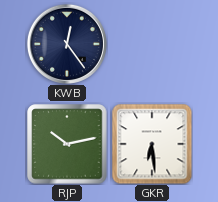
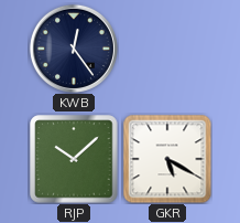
RJP: 10:13 -> 10:08 (74, 159)
GKR: 6:29 -> 5:20 (167, 159)
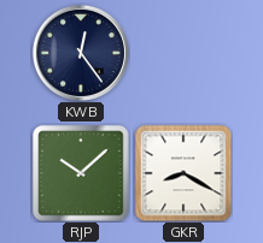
GKR: 5:20 -> 8:20 (183, 173)
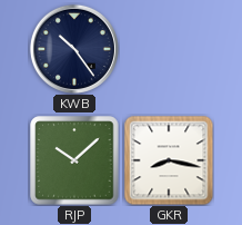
KWB: 12:24 -> 10:24 (74, 49)
GKR: 8:20 -> 8:17 (169, 160)
